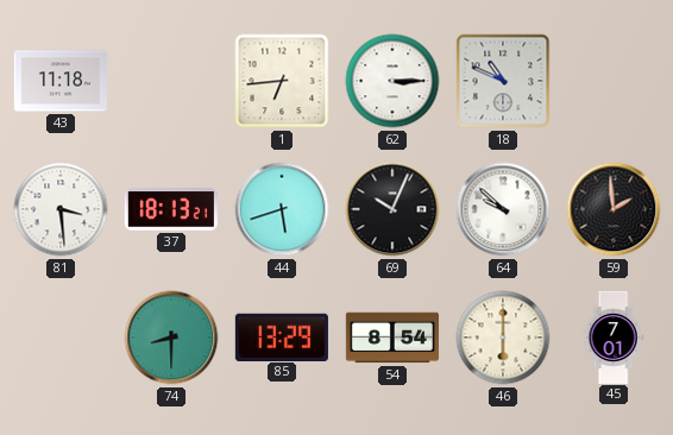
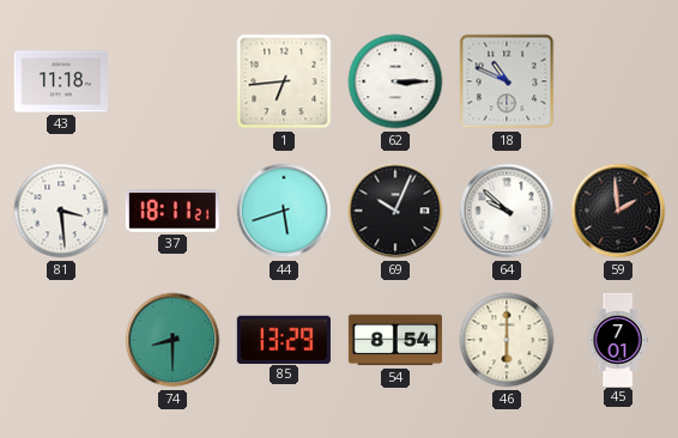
37: 18:13 -> 18:11 (172, 212)
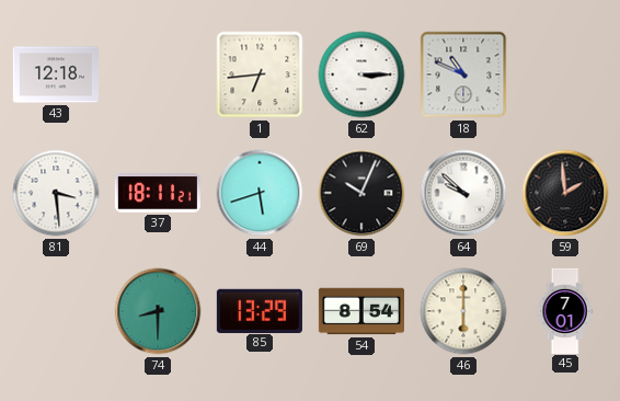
43: 11:18 -> 12:18 (56, 75)
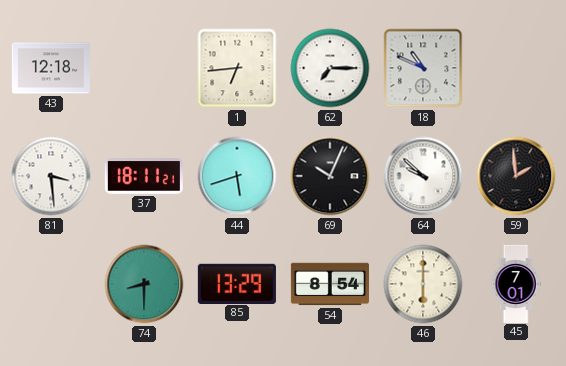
62: 3:15 -> 7:15 (330, 68)
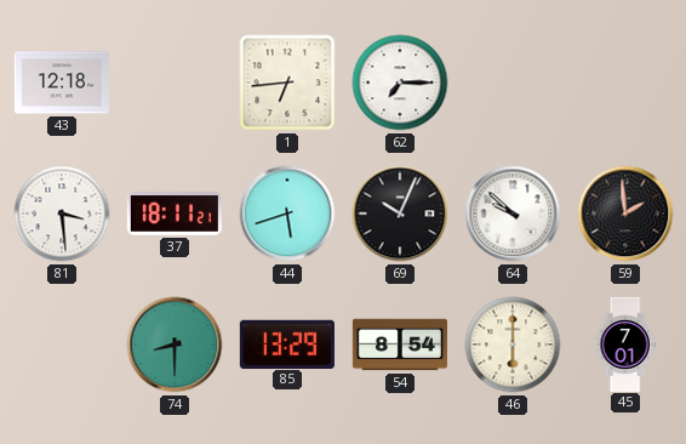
18: 10:49 -> none (423, 68)
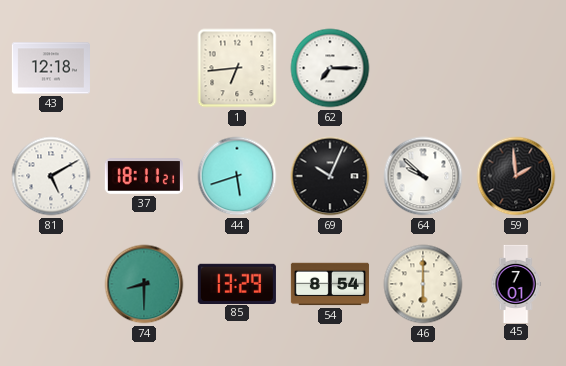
81: 3:29 -> 5:10 (51, 176)
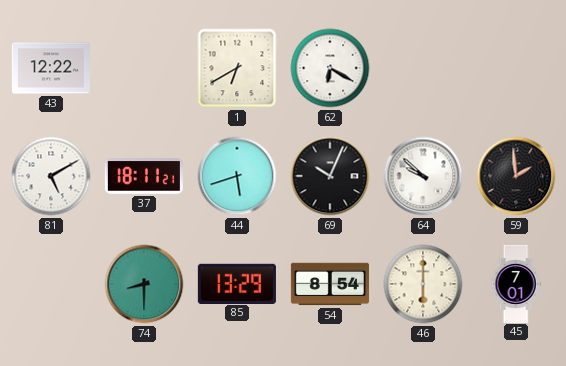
43: 12:18 -> 12:22 (51, 68)
1: 6:44 -> 6:40 (237, 68)
62: 7:15 -> 6:20 (330, 68)
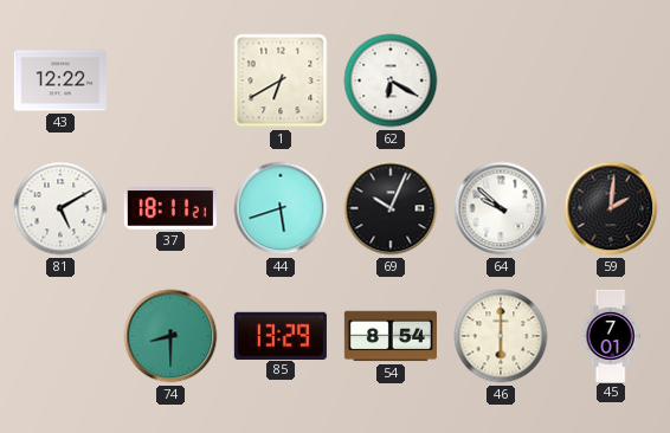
59: 1:59 -> 2:01 (611, 208)
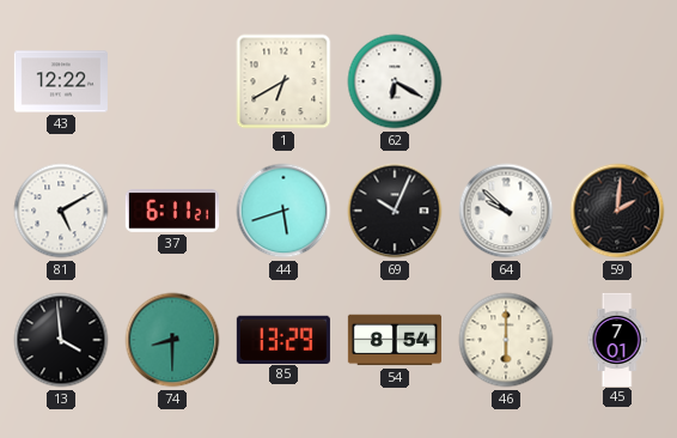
37: 18:11 -> 6:11 (172, 212)
13: none -> 3:59 (61, 340)
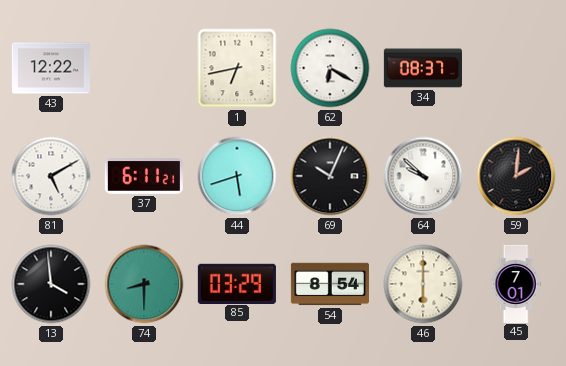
1: 6:40 -> 6:43 (237, 68)
34: none -> 08:37 (423, 68)
85: 13:29 -> 03:29 (237, 283)
